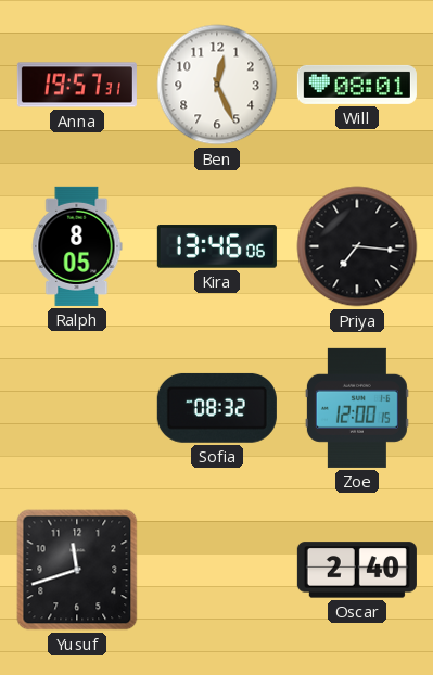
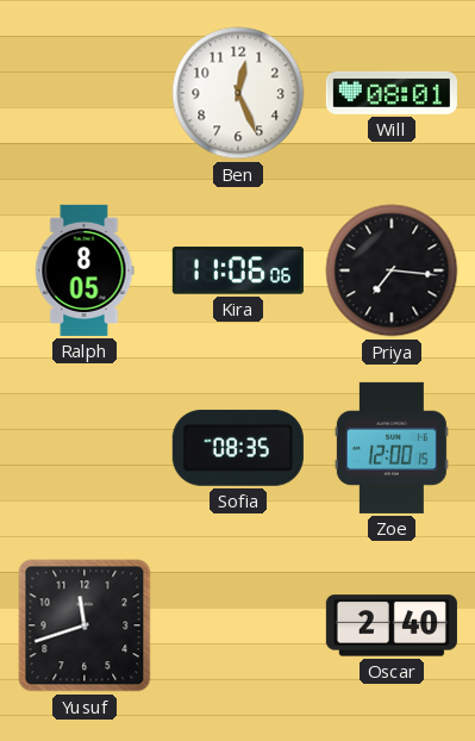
Anna: 19:57 -> none (77, 85)
Kira: 13:46 -> 11:06 (238, 270)
Sofia: 08:32 -> 08:35 (238, 448)
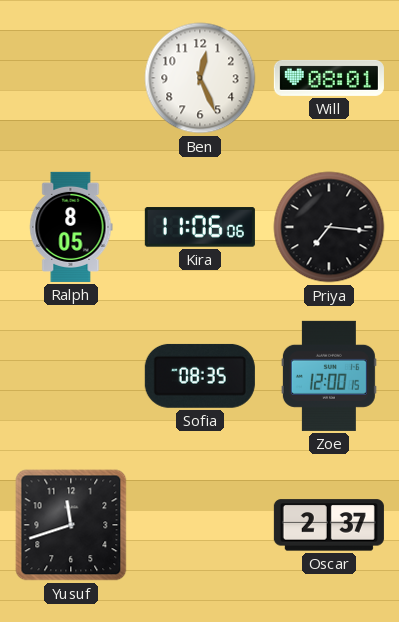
Oscar: 2:40 -> 2:37 (329, 525)
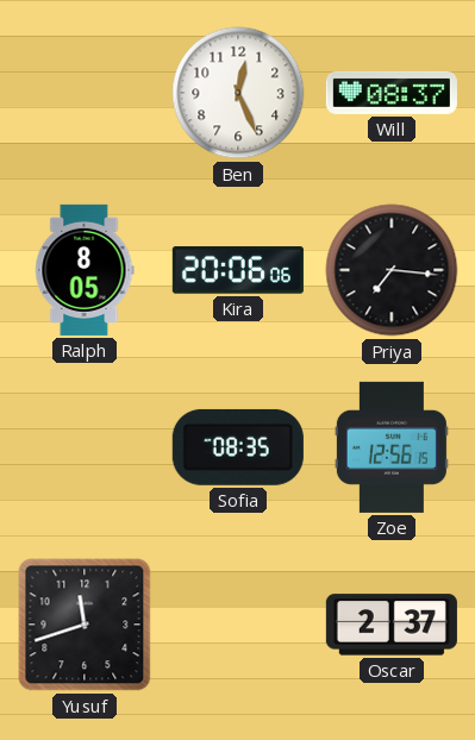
Will: 08:01 -> 08:37 (392, 93)
Kira: 11:06 -> 20:06 (238, 270)
Zoe: 12:00 -> 12:56 (392, 447)
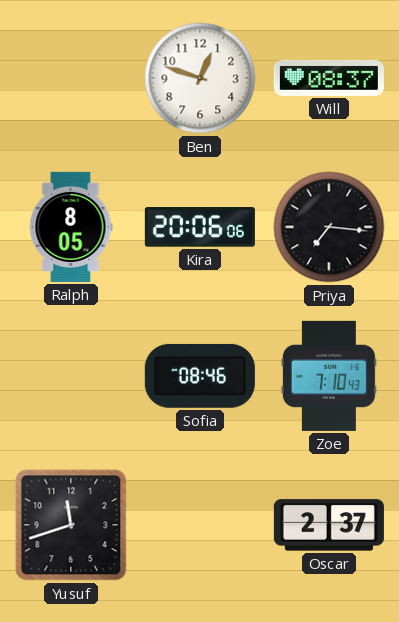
Ben: 12:26 -> 12:48 (200, 78)
Sofia: 08:35 -> 08:46 (200, 376)
Zoe: 12:56 -> 7:10 (329, 376)
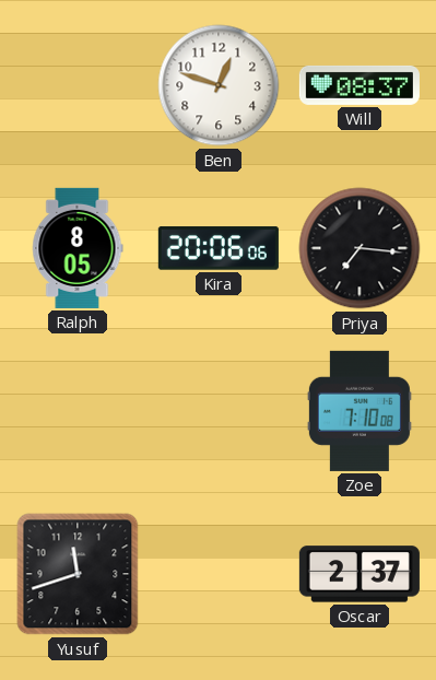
Sofia: 08:46 -> none (200, 376)
Zoe: 7:10:43 -> 7:10:08 (360, 411)
